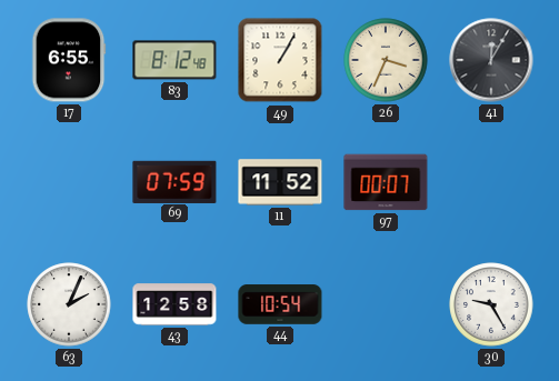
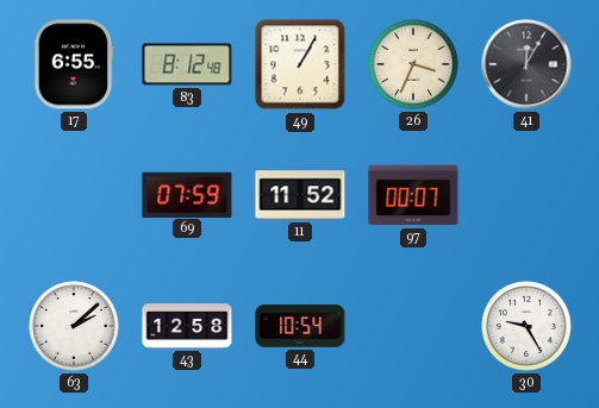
63: 2:04 -> 2:08 (74, 326)
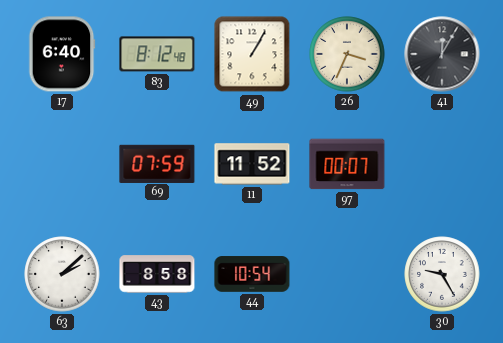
17: 6:55 -> 6:40 (62, 54)
43: 12:58 -> 8:58 (157, 274)
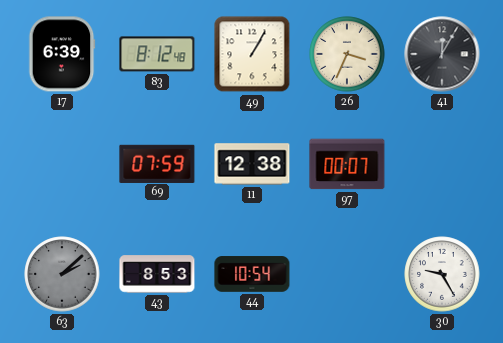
17: 6:40 -> 6:39 (62, 54)
11: 11:52 -> 12:38 (252, 164)
63 dial: white -> grey (62, 274)
43: 8:58 -> 8:53 (157, 274)
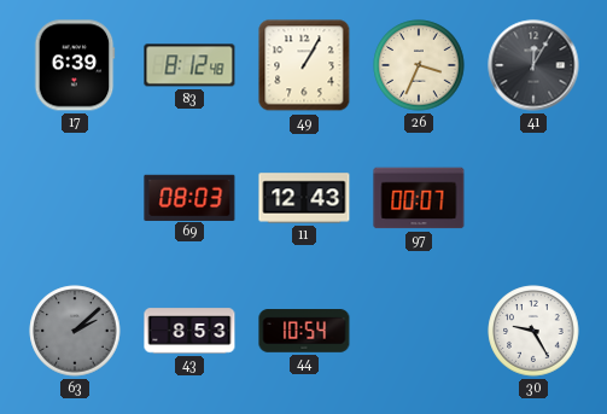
69: 07:59 -> 08:03 (189, 197)
11: 12:38 -> 12:43 (304, 198)
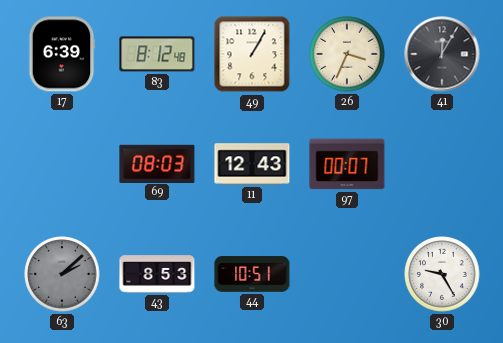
44: 10:54 -> 10:51 (252, 274)
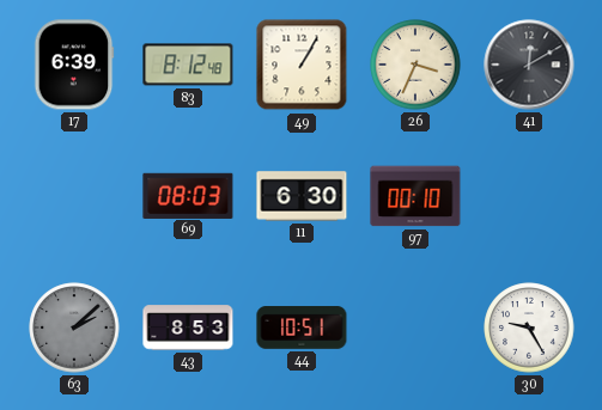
41: 12:05 -> 12:10 (529, 65)
11: 12:43 -> 6:30 (302, 196)
97: 00:07 -> 00:10 (415, 196)
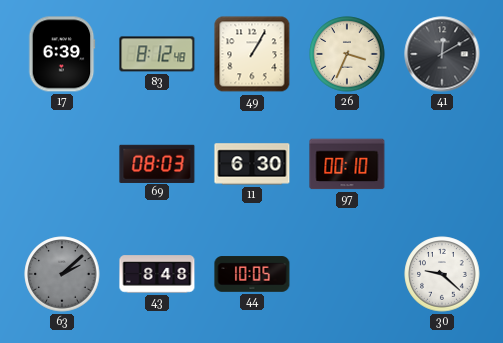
43: 8:53 -> 8:48 (157, 274)
44: 10:51 -> 10:05 (252, 274)
30: 9:25 -> 9:22 (442, 274)
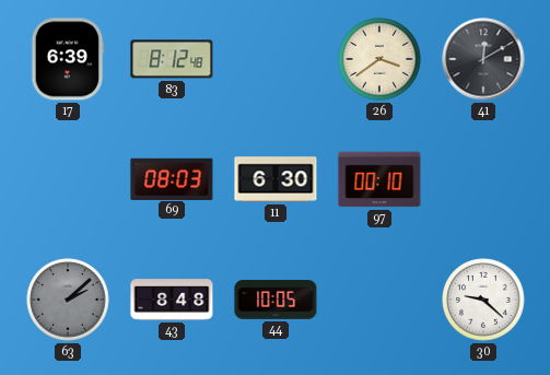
49: 1:05 -> none (252, 54)
26: 3:34 -> 3:39 (379, 59)
